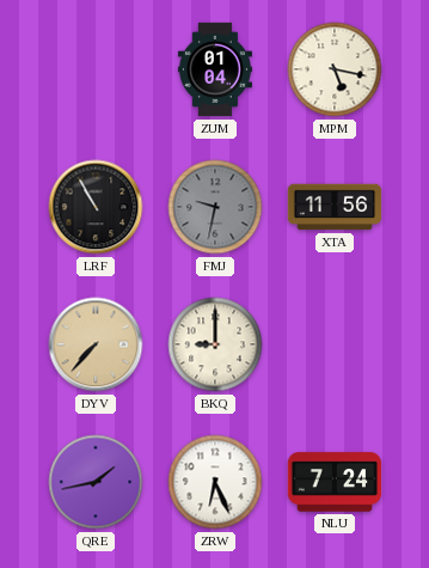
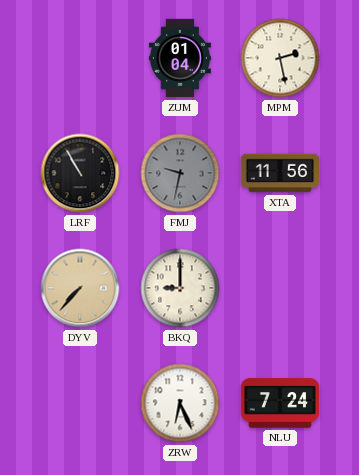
MPM: 5:17 -> 2:28 (280, 58)
QRE: 1:43 -> none (96, 482)
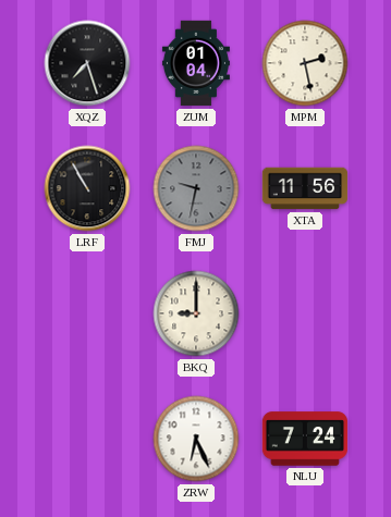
XQZ: none -> 7:27 (87, 63)
DYV: 7:37 -> none (80, 288)
